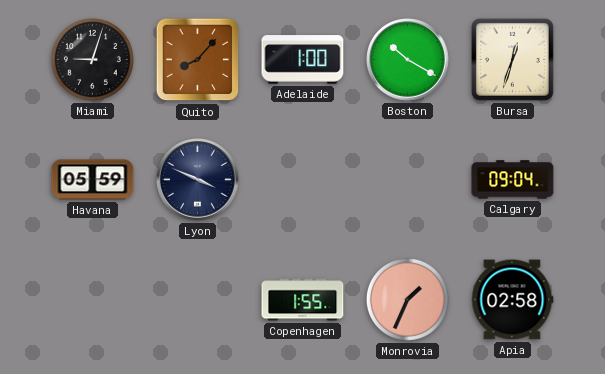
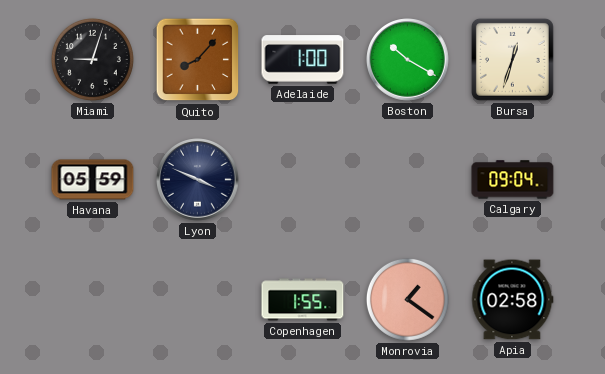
Monrovia: 1:34 -> 1:21 (407, 299)
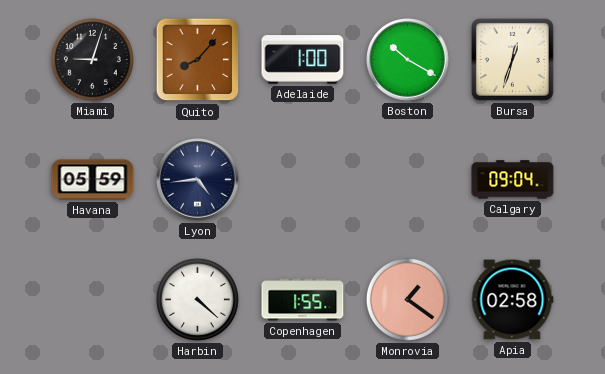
Lyon: 3:49 -> 4:44 (198, 180)
Harbin: none -> 4:22 (197, 299)
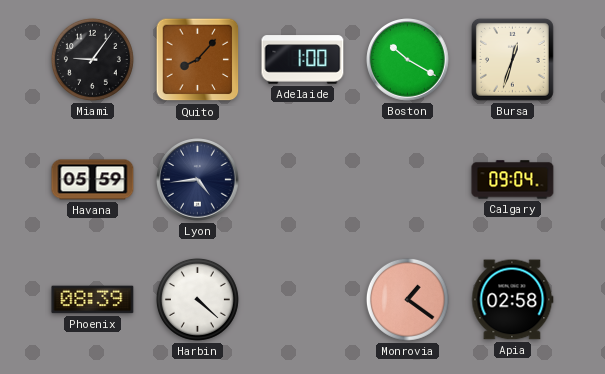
Miami: 9:03 -> 9:06 (92, 59)
Phoenix: none -> 08:39 (93, 300)
Copenhagen: 1:55 -> none (303, 300)
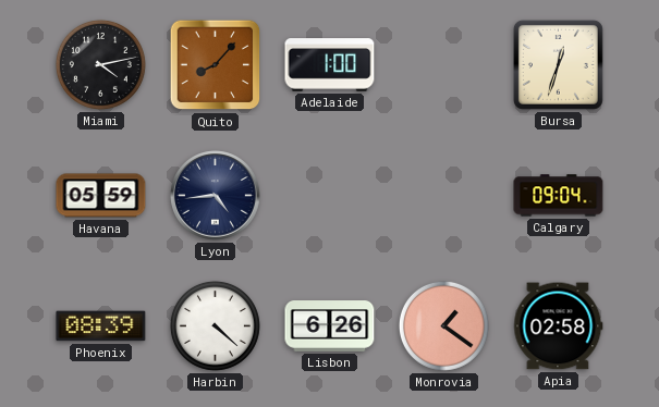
Miami: 9:06 -> 4:13 (100, 64)
Boston: 10:20 -> none (408, 60)
Lisbon: none -> 6:26 (330, 326)
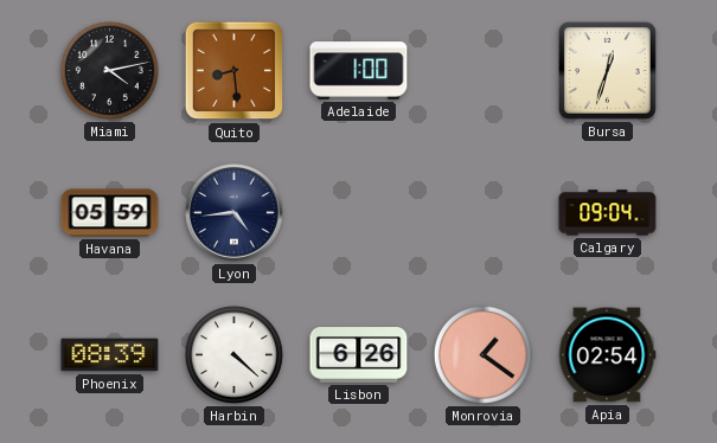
Quito: 8:07 -> 8:29 (235, 71)
Apia: 02:58 -> 02:54 (608, 355)
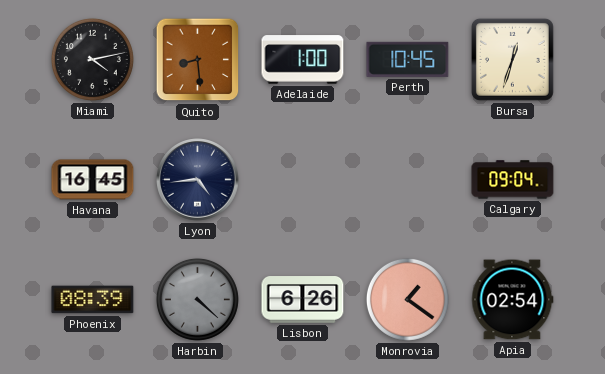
Perth: none -> 10:45 (408, 59)
Havana: 05:59 -> 16:45 (93, 180)
Harbin dial: white -> grey (197, 299)
